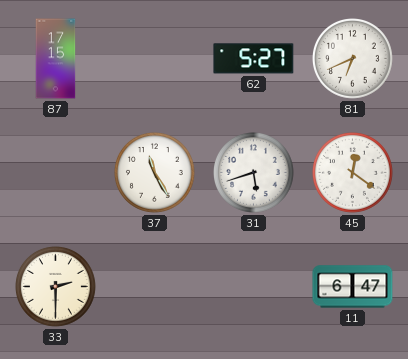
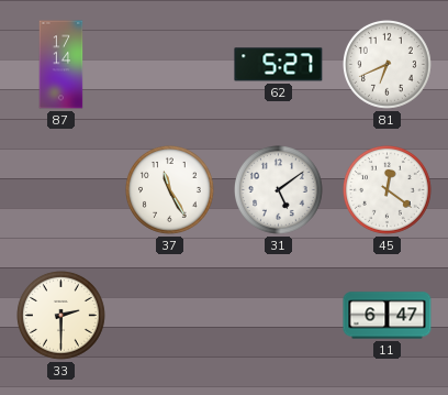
87: 17:15 -> 17:14 (61, 65)
31: 5:42 -> 5:09 (279, 190)
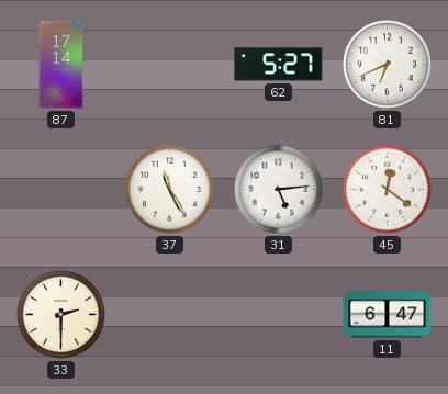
31: 5:09 -> 5:14 (279, 190)
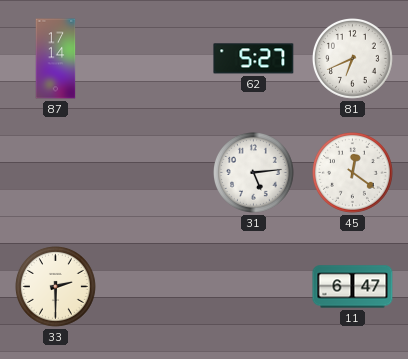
37: 11:25 -> none (170, 190)
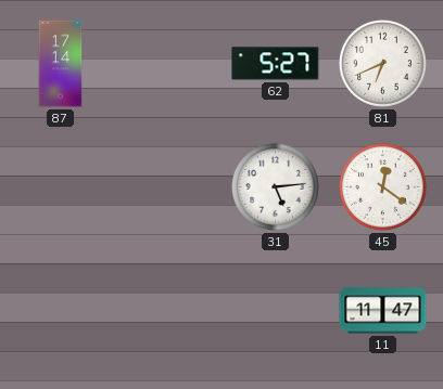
33: 2:30 -> none (56, 287)
11: 6:47 -> 11:47 (383, 311)
